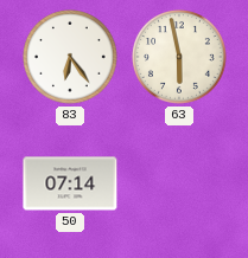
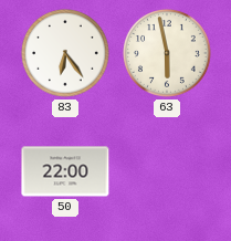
50: 07:14 -> 22:00 (65, 171)
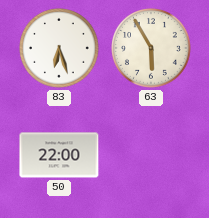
83: 6:24 -> 6:27 (60, 49)
63: 5:58 -> 5:55 (152, 49)
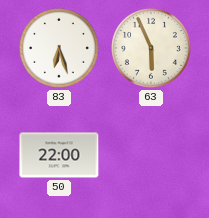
63: 5:55 -> 5:56 (152, 49)
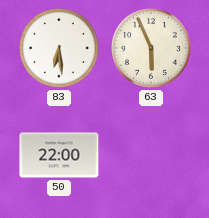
83: 6:27 -> 6:29 (60, 49)
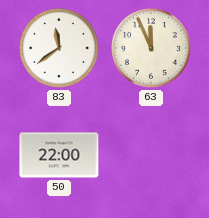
83: 6:29 -> 11:39 (60, 49)
63: 5:56 -> 11:56 (152, 49)
